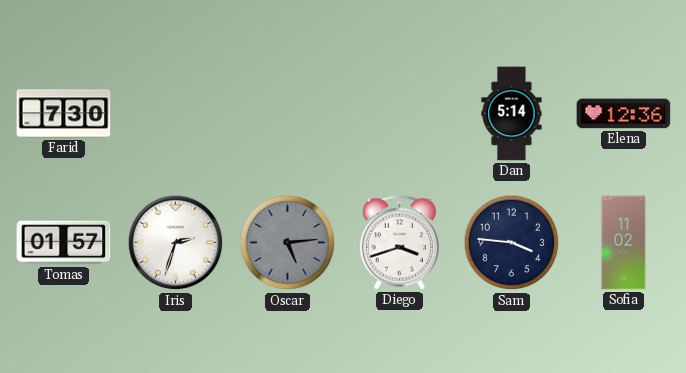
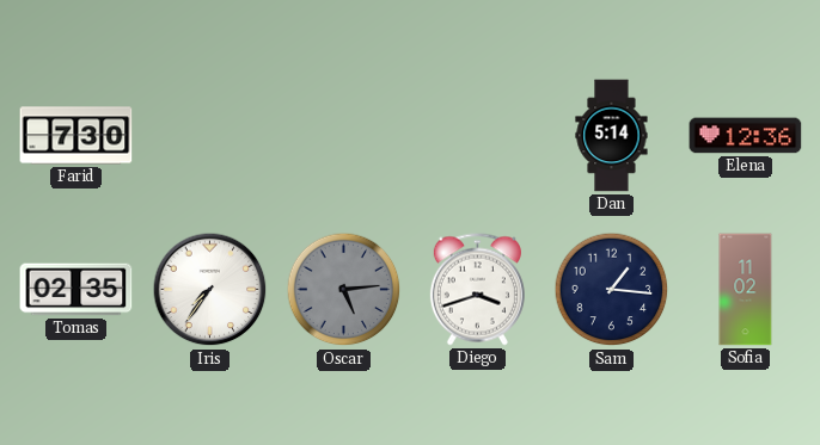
Tomas: 01:57 -> 02:35 (77, 290)
Iris: 2:33 -> 7:36 (210, 290)
Sam: 3:46 -> 1:16 (612, 290)
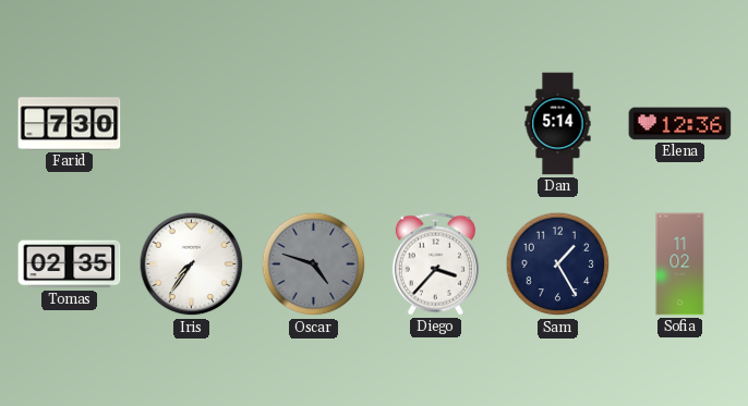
Oscar: 5:14 -> 4:48 (314, 264)
Diego: 3:42 -> 3:37 (435, 264)
Sam: 1:16 -> 1:25 (558, 264)
